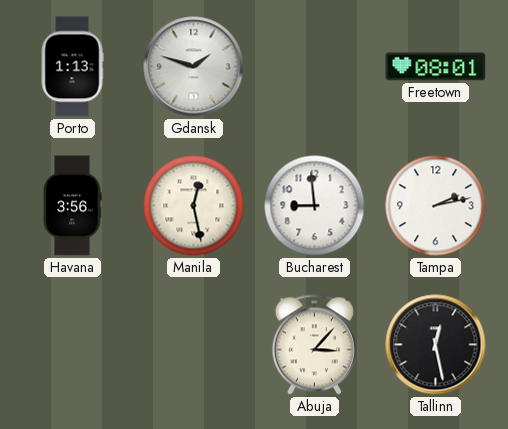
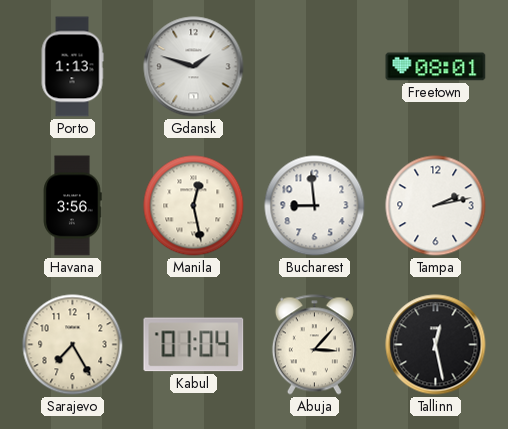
Sarajevo: none -> 7:25 (73, 345)
Kabul: none -> 01:04 (194, 345)
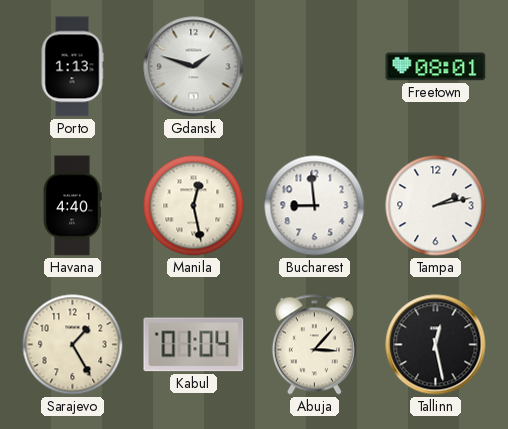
Havana: 3:56 -> 4:40 (72, 206)
Sarajevo: 7:25 -> 1:25 (73, 345)
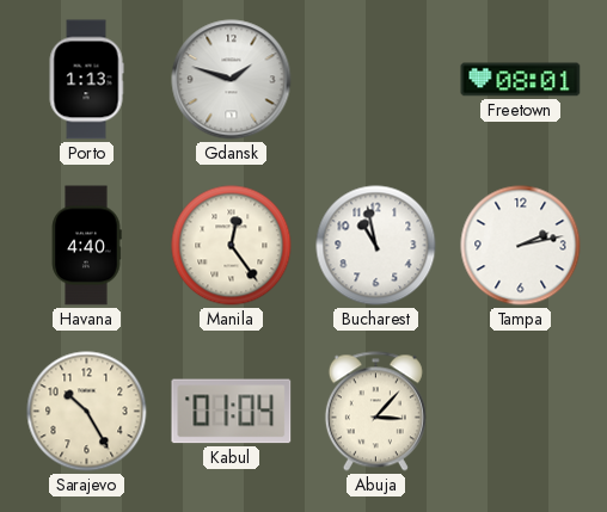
Manila: 12:28 -> 12:24 (232, 246)
Bucharest: 8:59 -> 10:58 (376, 246)
Sarajevo: 1:25 -> 10:25 (87, 412)
Tallinn: 12:28 -> none (436, 345)
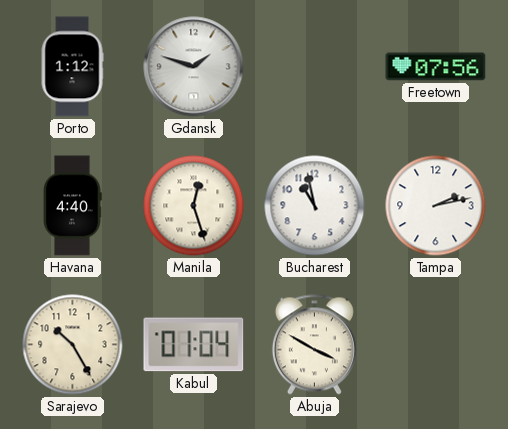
Porto: 1:13 -> 1:12 (72, 67)
Freetown: 08:01 -> 07:56 (436, 67)
Manila: 12:24 -> 12:27 (194, 206)
Abuja: 3:07 -> 3:50 (314, 345)
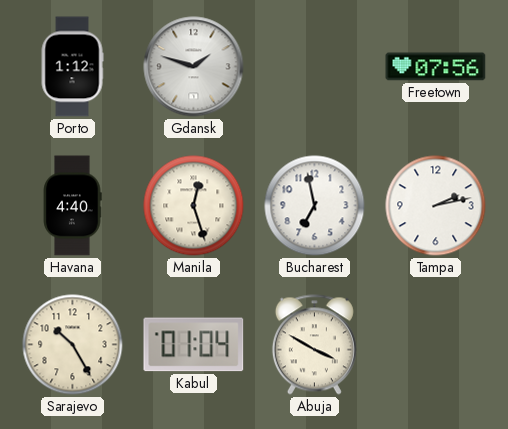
Bucharest: 10:58 -> 6:58 (315, 206)
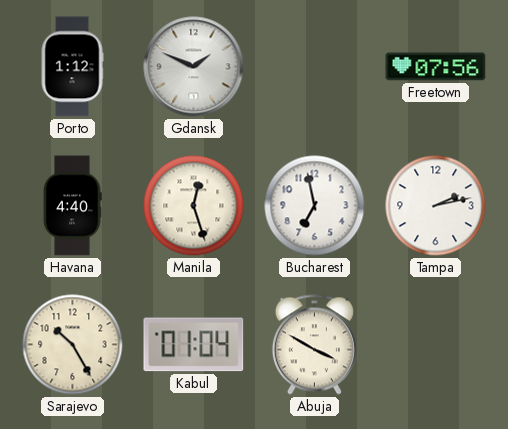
Gdansk: 1:48 -> 1:49 (194, 67)
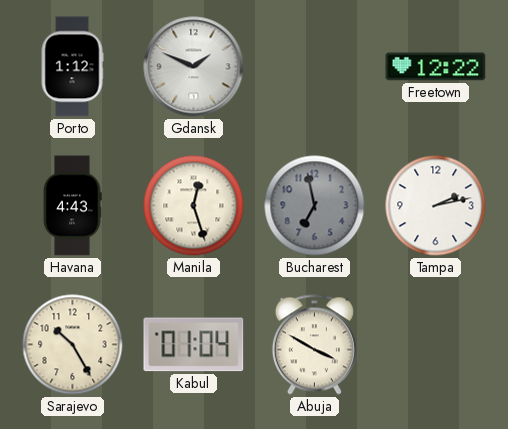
Freetown: 07:56 -> 12:22 (436, 67)
Havana: 4:40 -> 4:43 (72, 206)
Bucharest dial: white -> grey (315, 206)
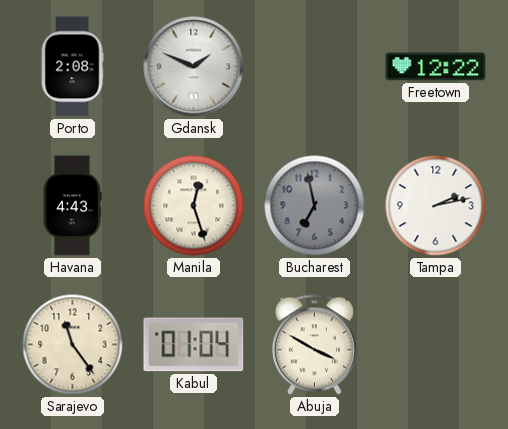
Porto: 1:12 -> 2:08 (72, 67)
Sarajevo: 10:25 -> 11:24 (73, 345)
